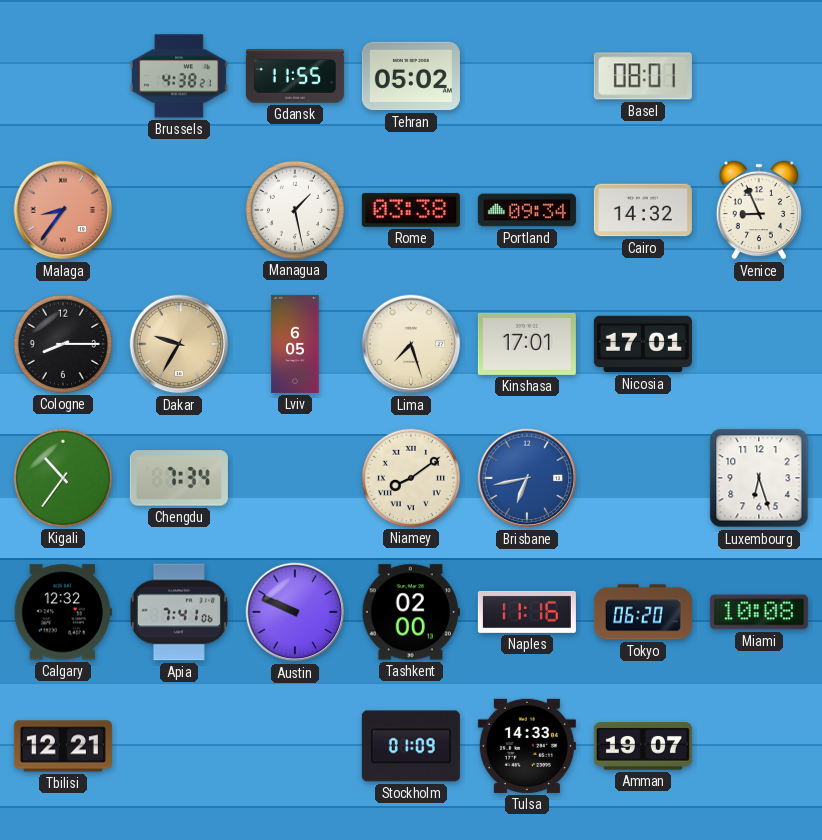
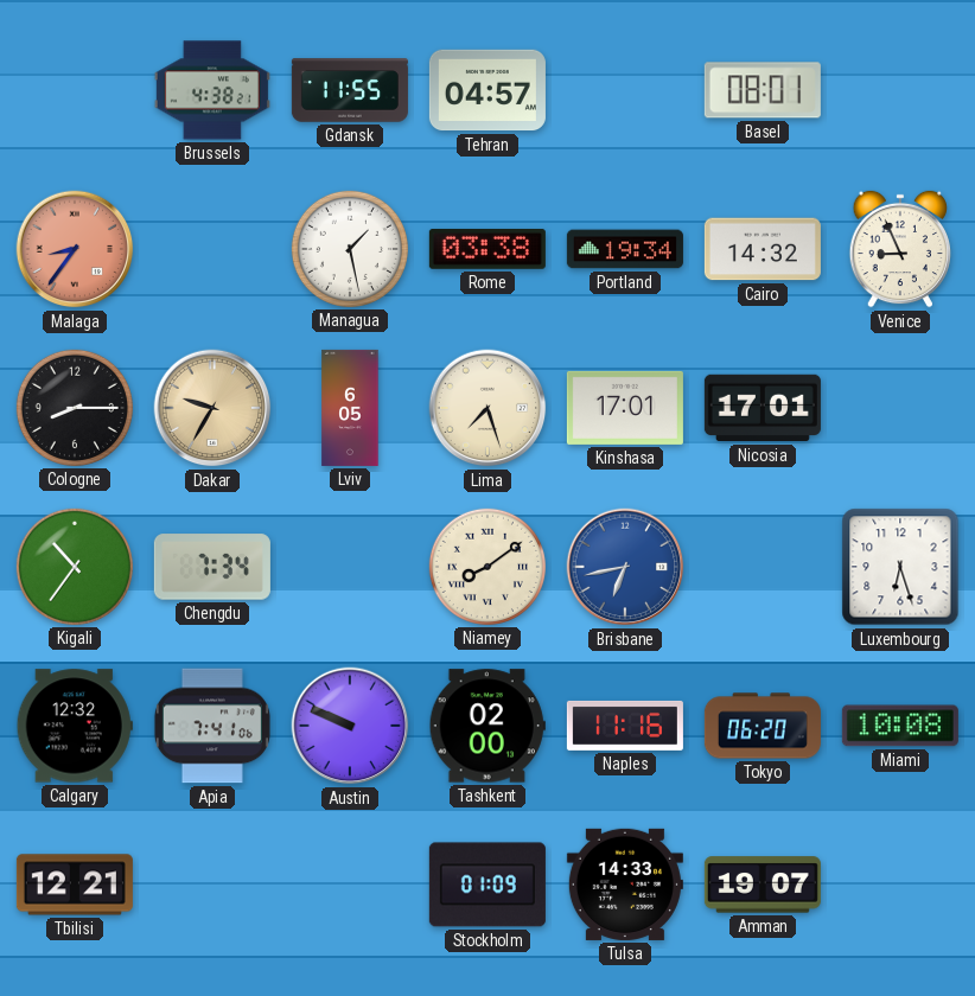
Tehran: 05:02 -> 04:57 (487, 90)
Portland: 09:34 -> 19:34 (625, 249)
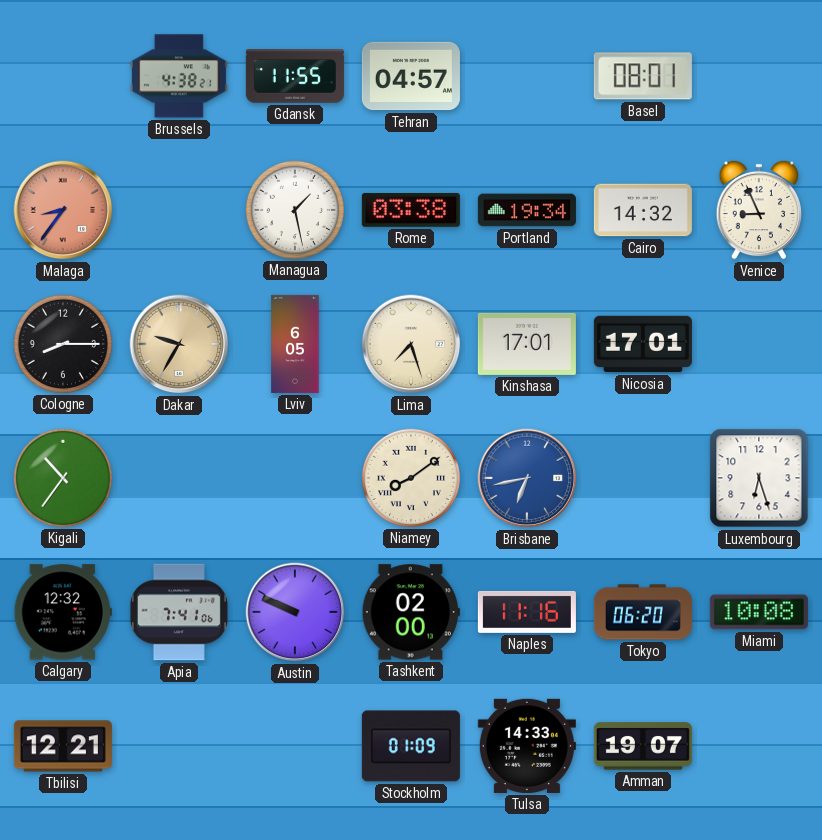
Chengdu: 7:34 -> none (212, 567)
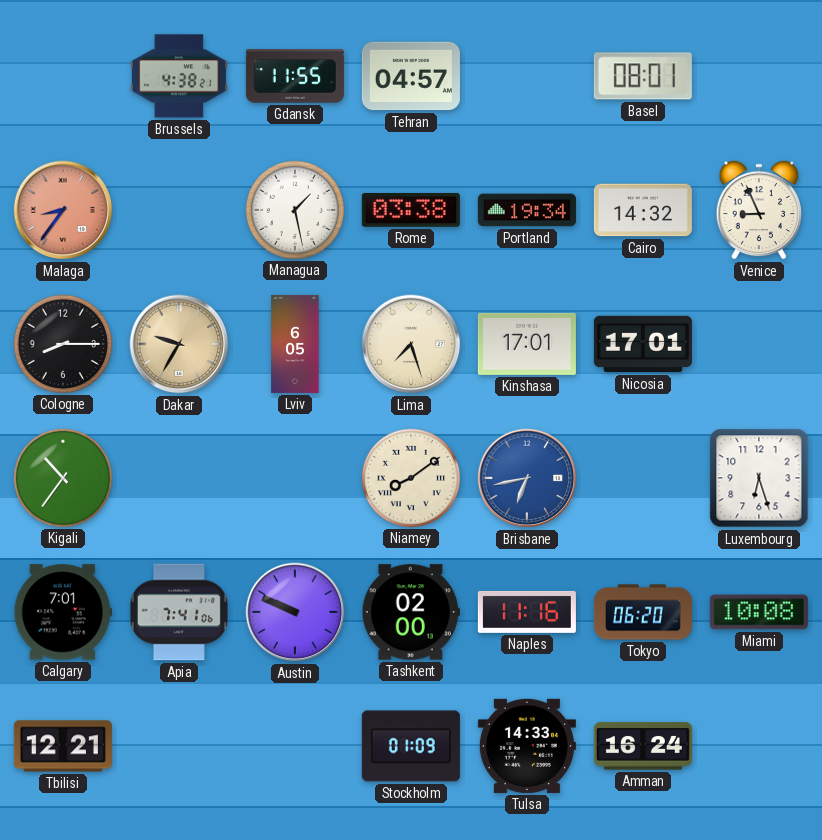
Calgary: 12:32 -> 7:01 (63, 612)
Amman: 19:07 -> 16:24 (643, 746)
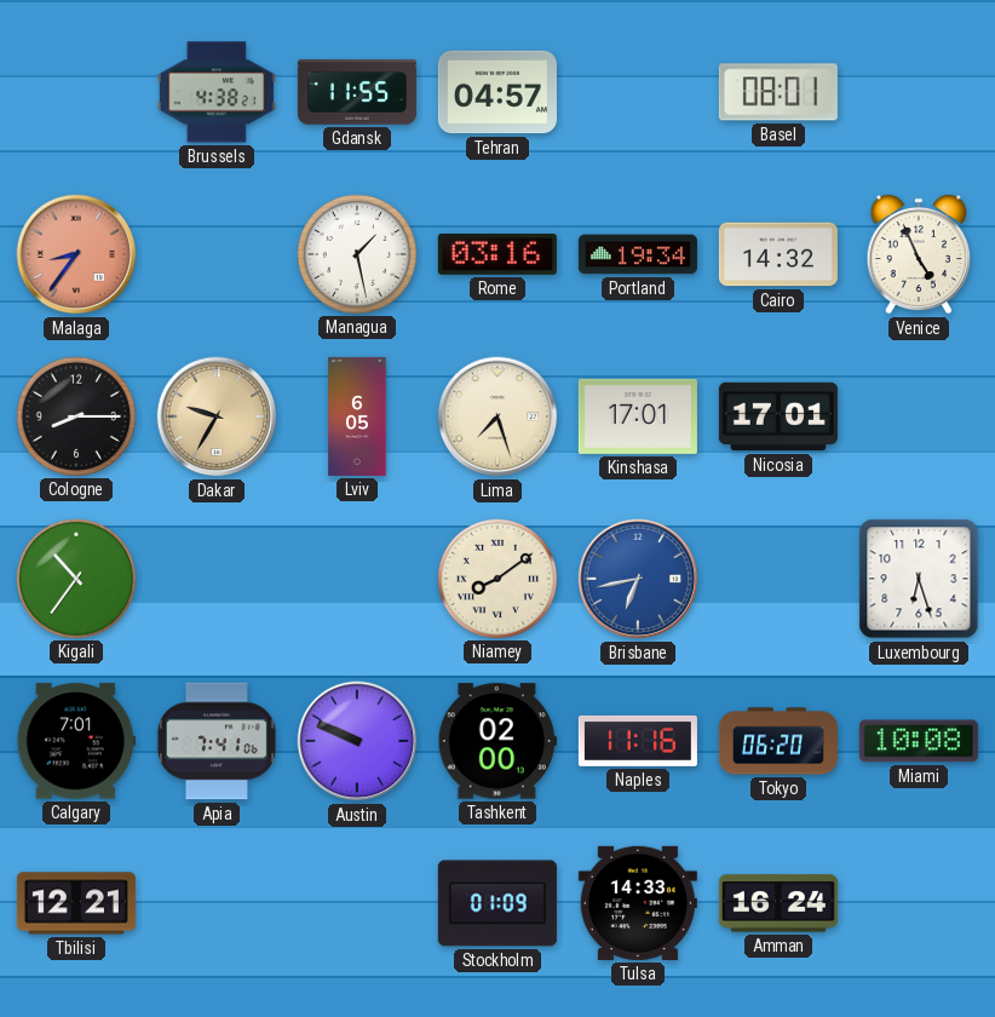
Rome: 03:38 -> 03:16 (497, 254)
Venice: 8:56 -> 4:56 (918, 254)
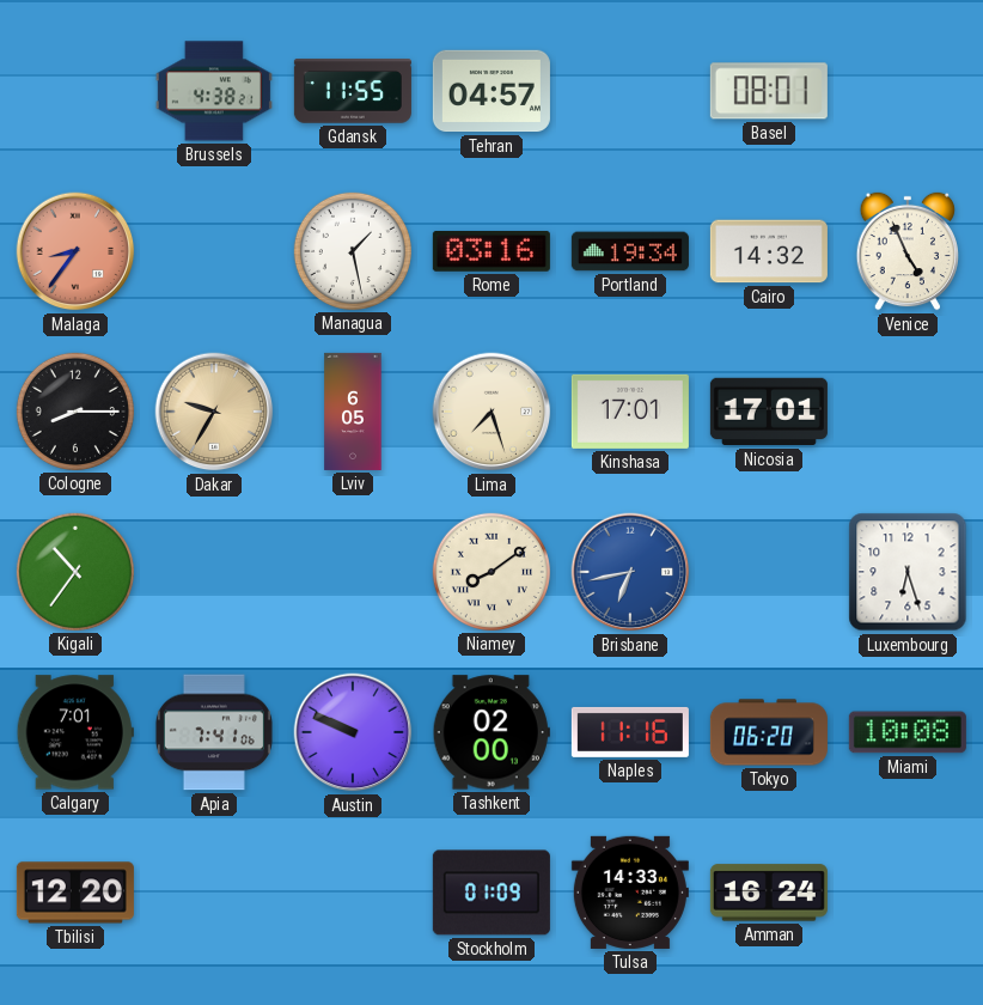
Tbilisi: 12:21 -> 12:20 (75, 893)
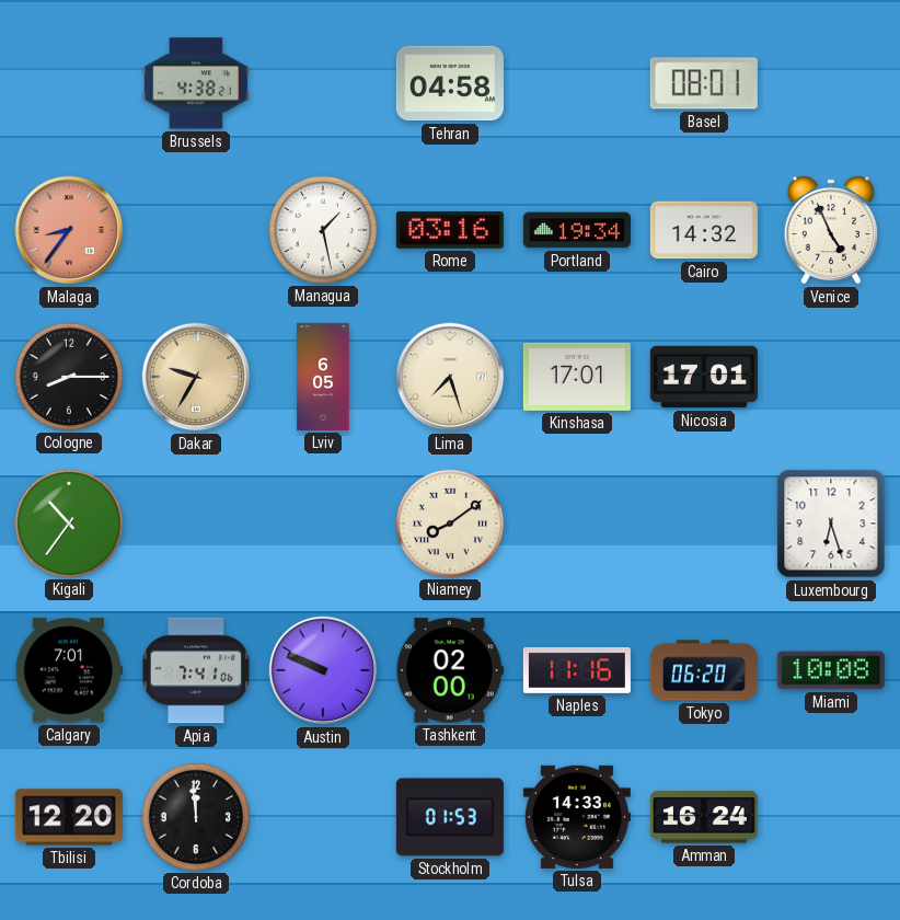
Gdansk: 11:55 -> none (353, 91)
Tehran: 04:57 -> 04:58 (450, 83)
Brisbane: 6:43 -> none (630, 572)
Cordoba: none -> 11:59 (196, 817)
Stockholm: 01:09 -> 01:53 (450, 817)
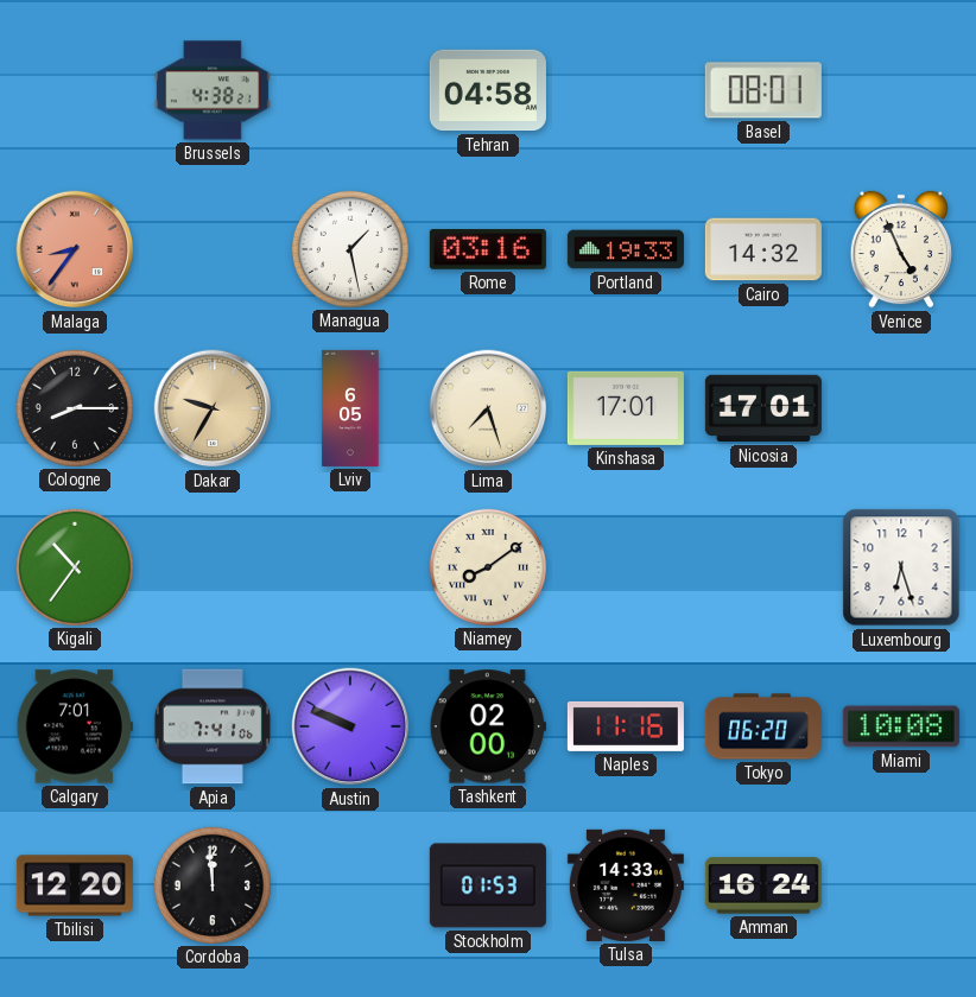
Portland: 19:34 -> 19:33 (626, 249)
